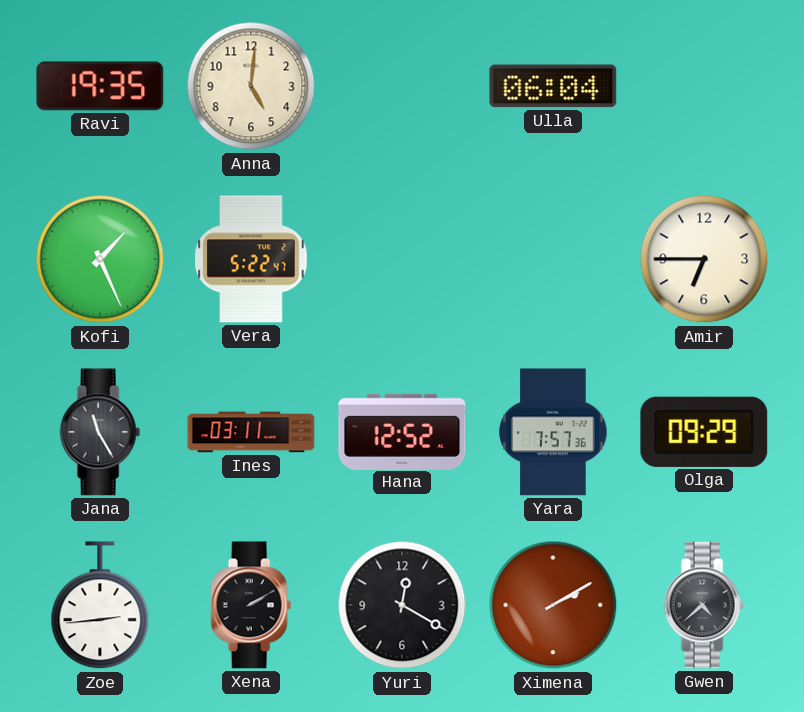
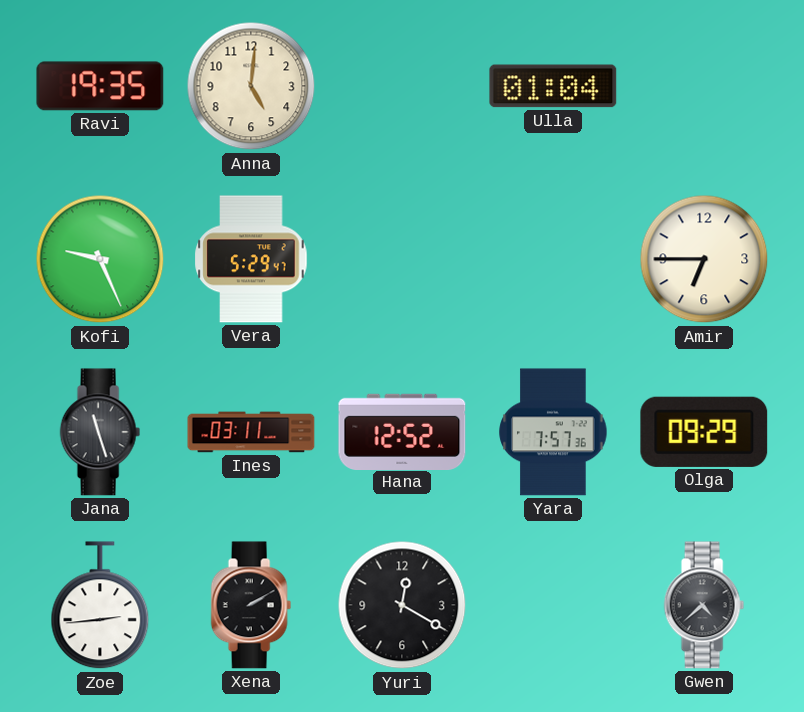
Ulla: 06:04 -> 01:04 (553, 86)
Kofi: 1:26 -> 9:26 (100, 259)
Vera: 5:22 -> 5:29 (251, 259)
Jana: 11:25 -> 11:27 (100, 432)
Ximena: 2:10 -> none (553, 605)
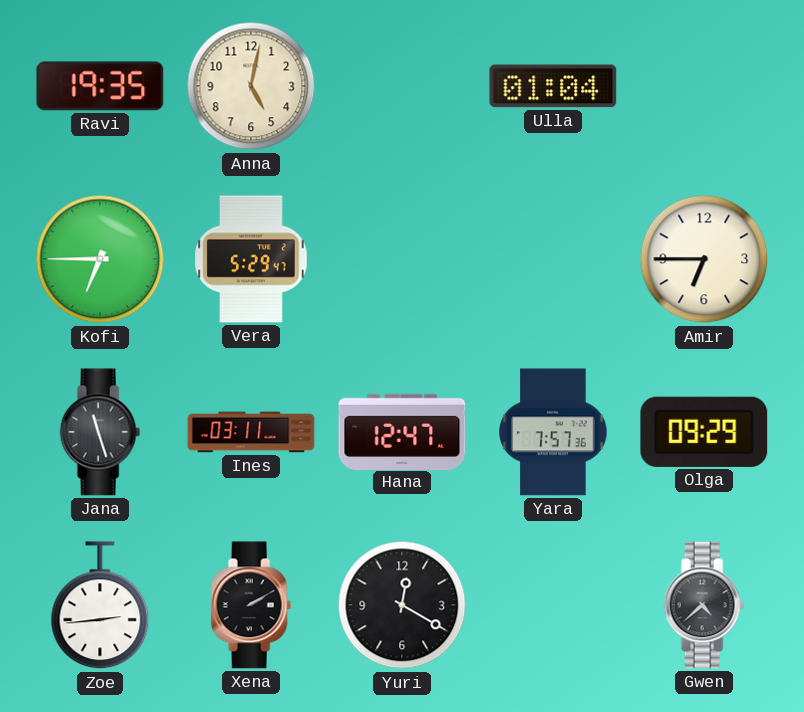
Anna: 5:01 -> 5:02 (251, 86)
Kofi: 9:26 -> 6:45 (100, 259)
Hana: 12:52 -> 12:47 (402, 431)
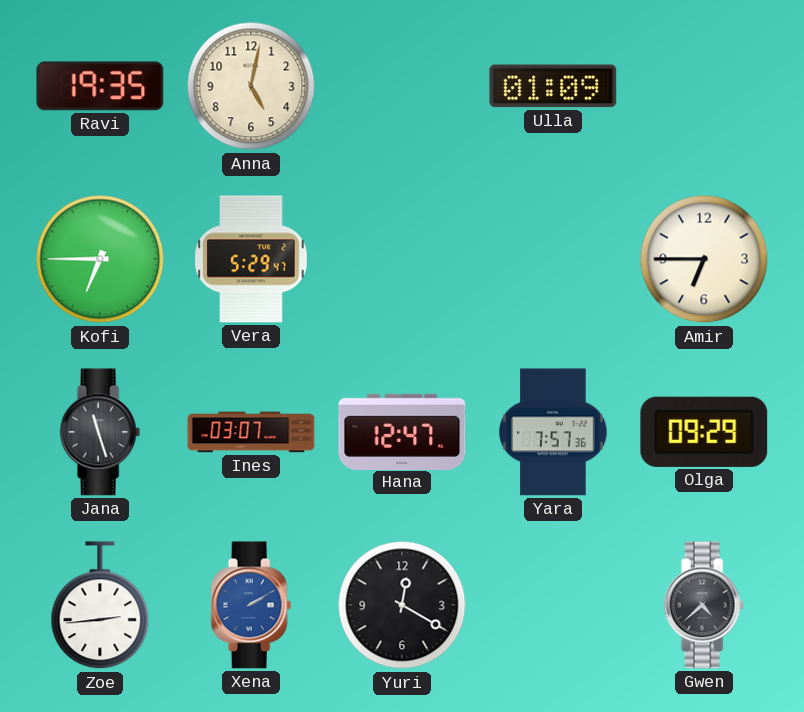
Ulla: 01:04 -> 01:09 (553, 86)
Ines: 03:11 -> 03:07 (251, 432)
Xena dial: black -> blue (251, 605)
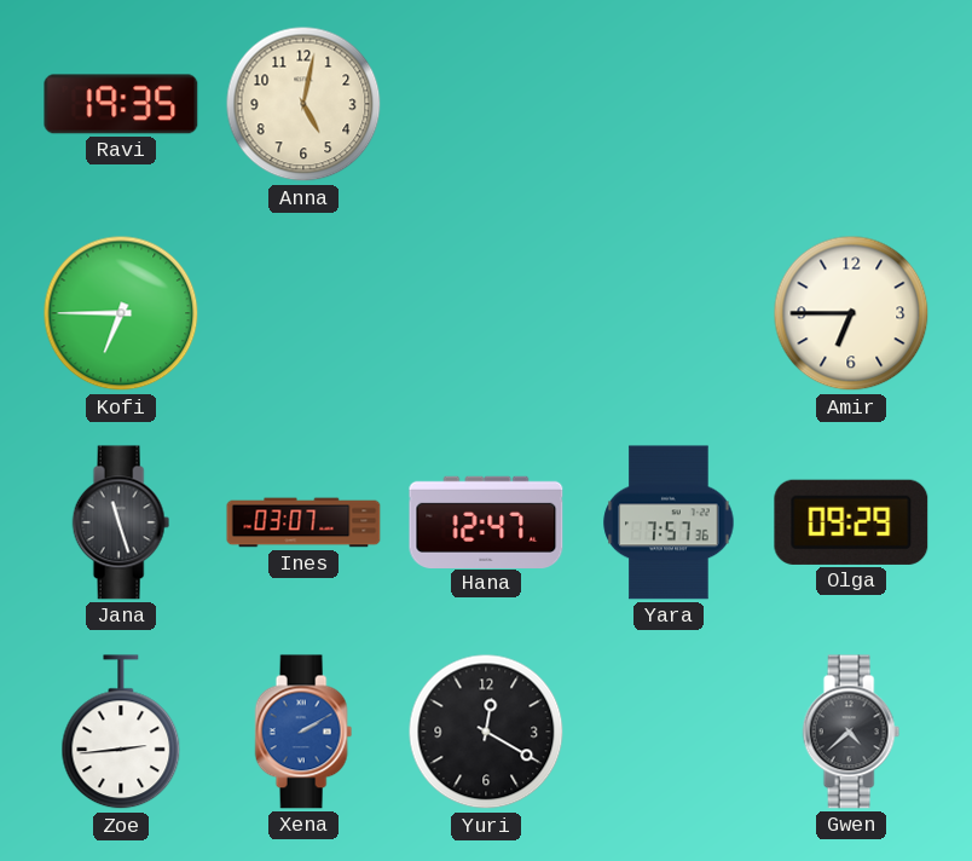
Ulla: 01:09 -> none (553, 86)
Vera: 5:29 -> none (251, 259)
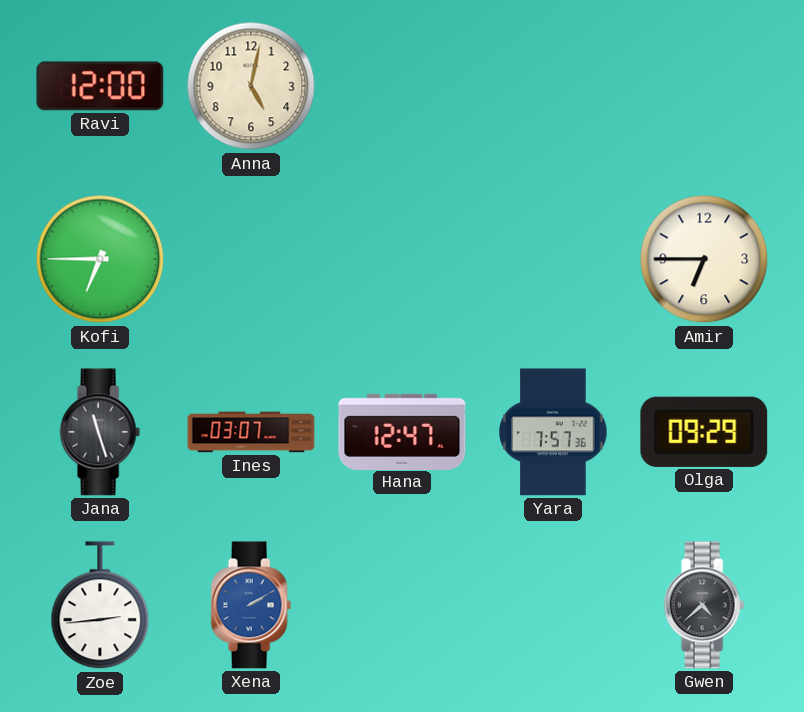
Ravi: 19:35 -> 12:00 (100, 86)
Yuri: 12:20 -> none (486, 732)
